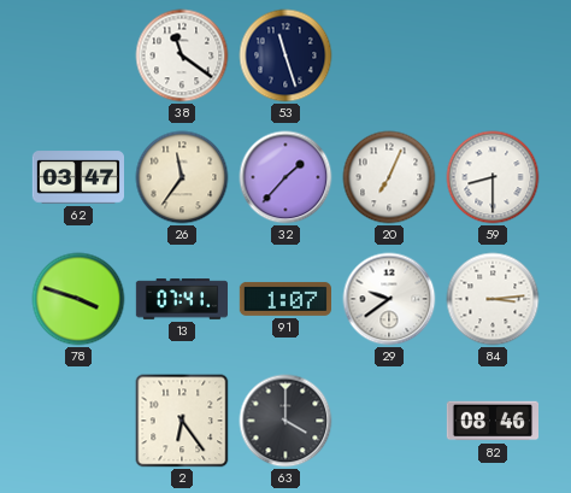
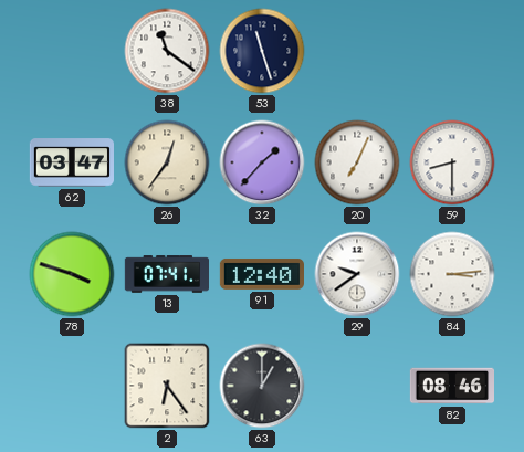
26: 11:36 -> 12:36 (167, 162)
91: 1:07 -> 12:40 (261, 274)
63: 4:00 -> 1:00 (262, 386)
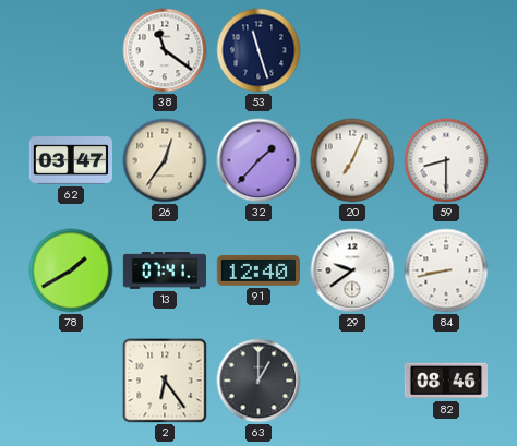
78: 3:48 -> 1:40 (71, 270)
84: 3:14 -> 8:43 (446, 270)
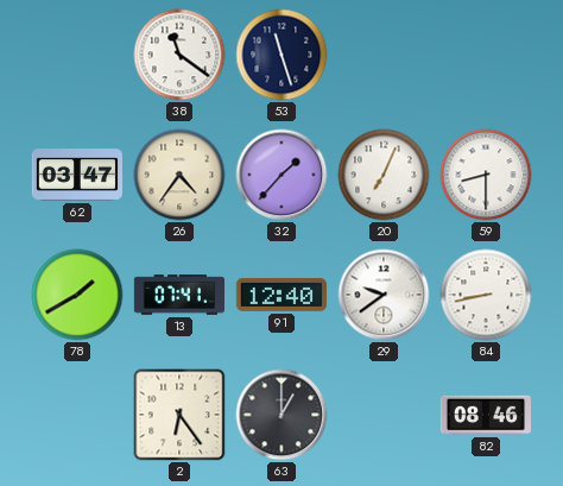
26: 12:36 -> 4:36 (179, 175)
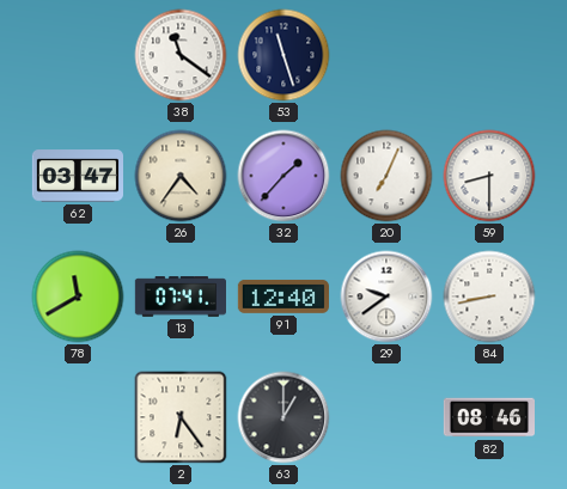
78: 1:40 -> 11:40 (78, 297)
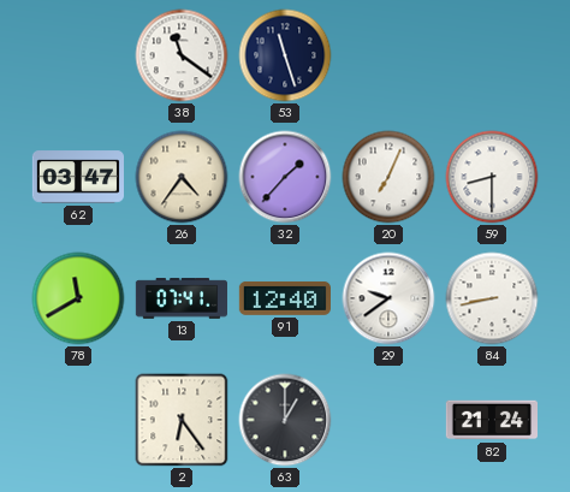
82: 08:46 -> 21:24 (491, 420)
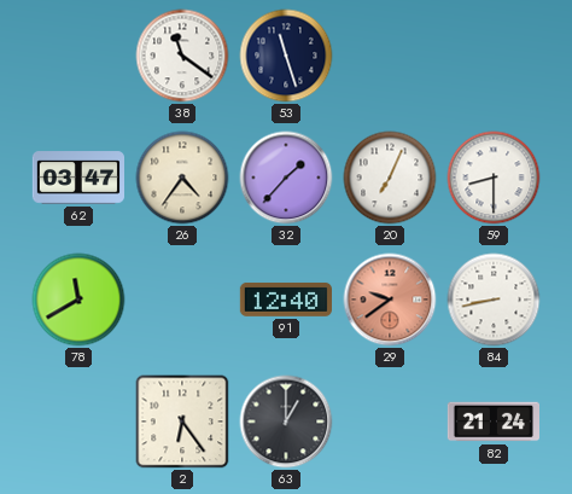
13: 07:41 -> none (180, 298)
29 dial: white -> salmon (390, 300)
